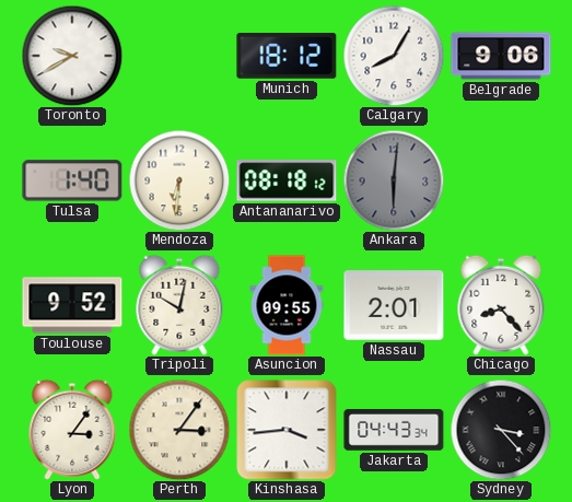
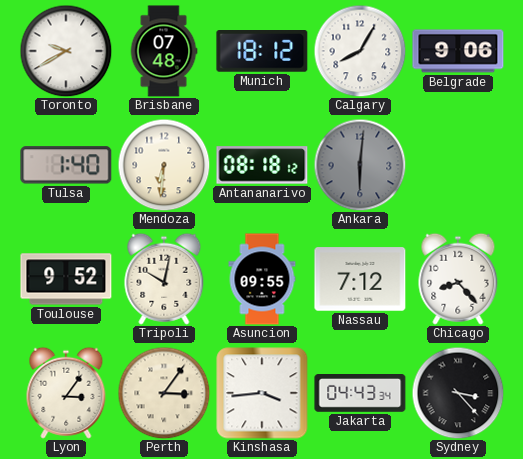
Brisbane: none -> 07:48 (164, 51)
Nassau: 2:01 -> 7:12 (360, 279)
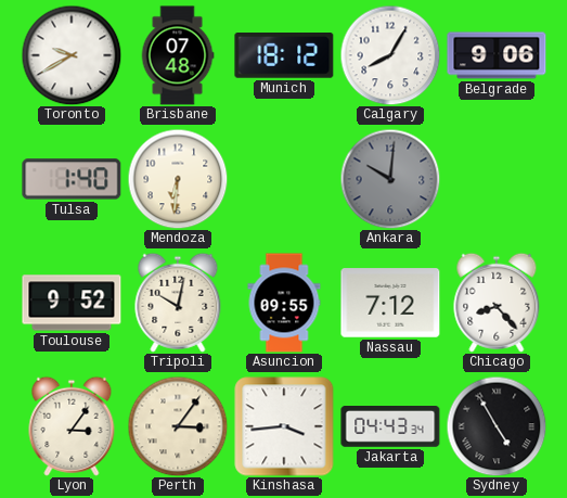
Antananarivo: 08:18 -> none (262, 165)
Ankara: 6:01 -> 10:01 (390, 179)
Sydney: 3:23 -> 4:55 (497, 426)
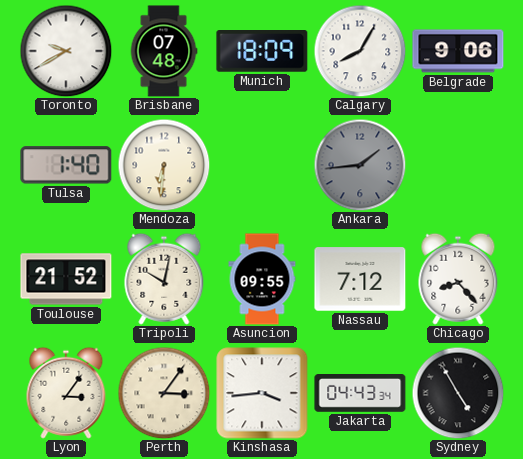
Munich: 18:12 -> 18:09 (262, 52)
Ankara: 10:01 -> 1:44 (360, 165)
Toulouse: 9:52 -> 21:52 (66, 279)
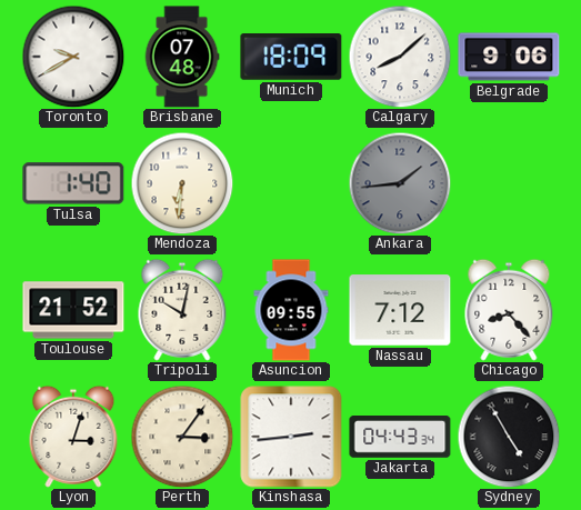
Calgary: 8:05 -> 8:08 (400, 57)
Lyon: 3:06 -> 3:03 (73, 437)
Kinshasa: 3:44 -> 2:44 (291, 437)
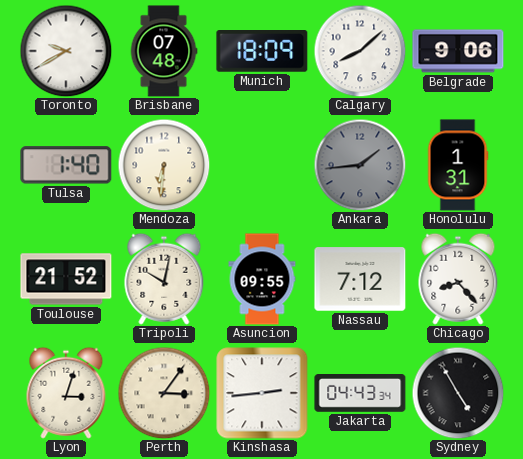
Honolulu: none -> 1:31 (458, 165)
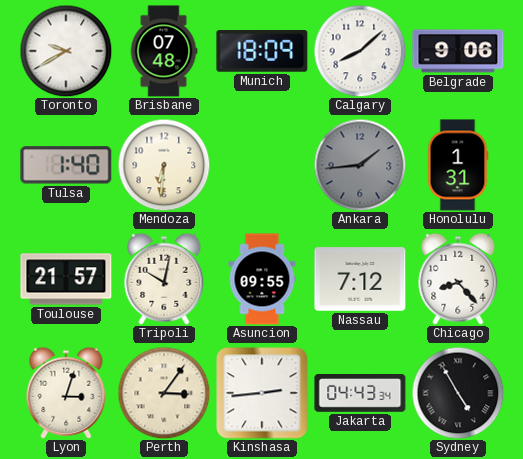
Toulouse: 21:52 -> 21:57 (66, 279)
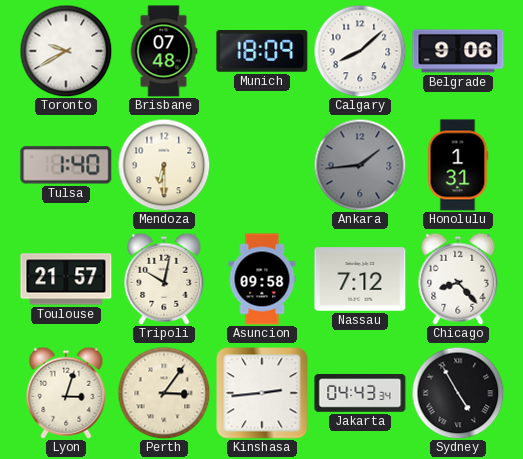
Mendoza: 6:31 -> 6:30 (164, 165)
Asuncion: 09:55 -> 09:58 (262, 279)
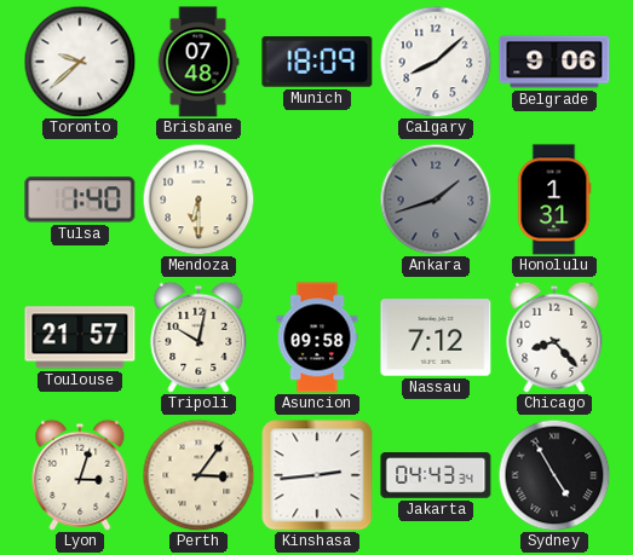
Toronto: 9:40 -> 9:38 (80, 62)
Ankara: 1:44 -> 1:42 (436, 200)
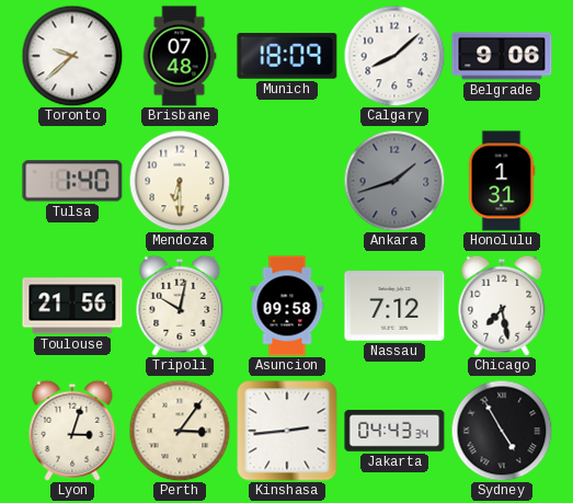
Toulouse: 21:57 -> 21:56 (72, 306)
Chicago: 8:23 -> 7:28 (502, 306)
